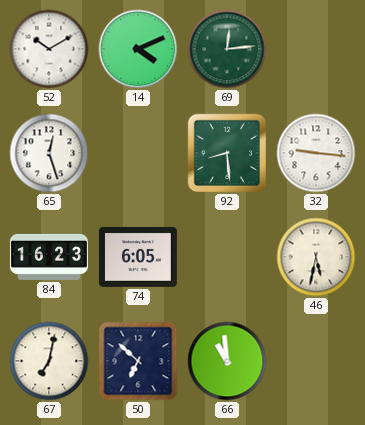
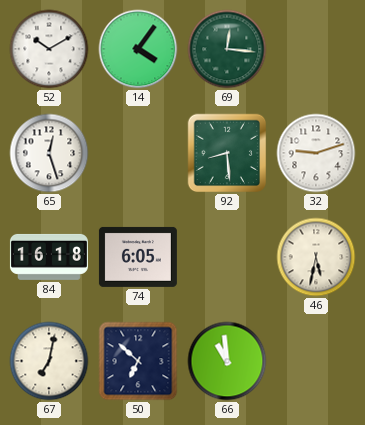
14: 4:11 -> 4:06 (138, 49)
69: 12:14 -> 12:16 (227, 49)
32: 9:16 -> 9:12 (316, 153)
84: 16:23 -> 16:18 (49, 257)
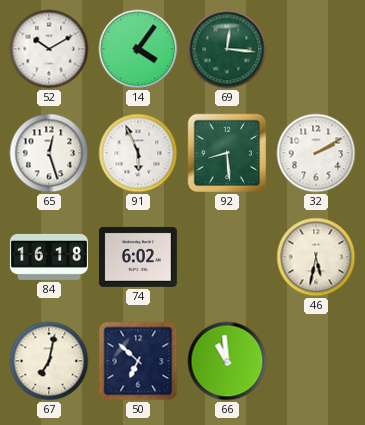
91: none -> 5:56 (138, 153)
32: 9:12 -> 2:10 (316, 153)
74: 6:05 -> 6:02 (138, 257)
